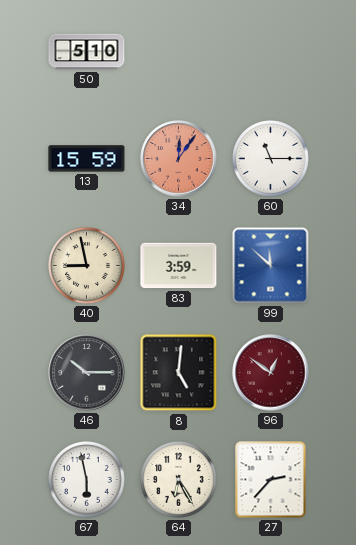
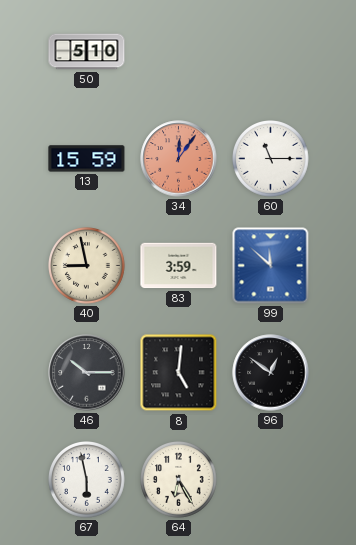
96 dial: burgundy -> black (271, 373)
27: 2:37 -> none (271, 480)
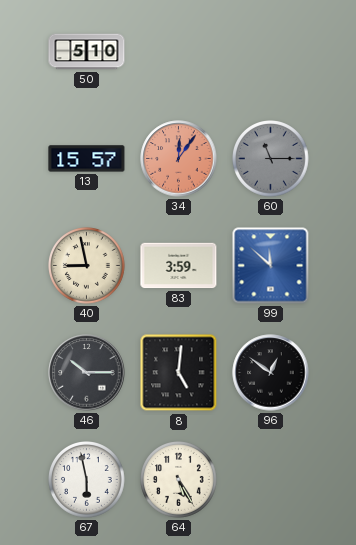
13: 15:59 -> 15:57 (87, 159)
60 dial: white -> grey (271, 159)
64: 6:25 -> 5:25 (179, 480)
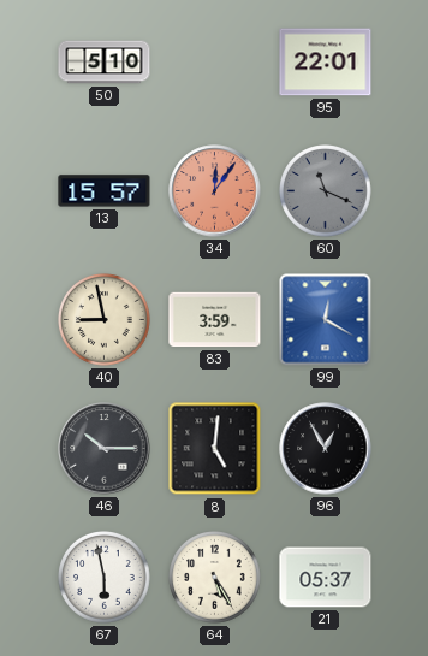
95: none -> 22:01 (326, 63)
60: 11:15 -> 11:19 (326, 191)
99: 11:52 -> 12:20 (326, 320)
96: 12:51 -> 12:55 (326, 449)
21: none -> 05:37 (326, 578)
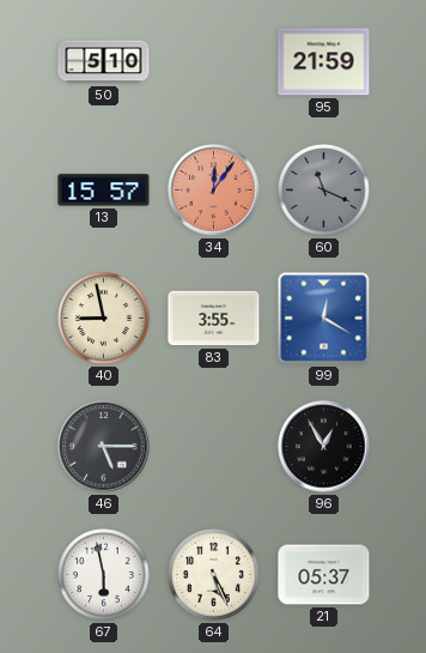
95: 22:01 -> 21:59 (324, 62)
83: 3:59 -> 3:55 (214, 319)
46: 10:15 -> 5:15 (104, 447)
8: 5:01 -> none (215, 449)
64: 5:25 -> 5:26 (214, 575)
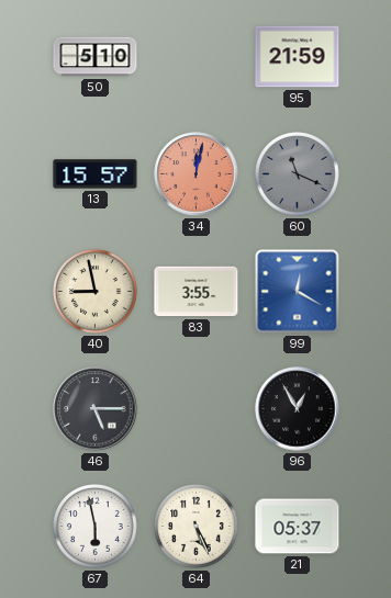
34: 12:06 -> 12:02 (197, 174)
